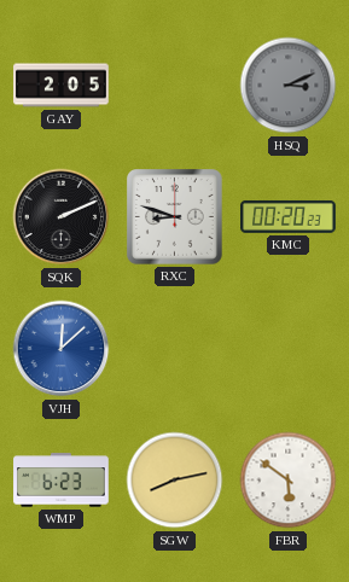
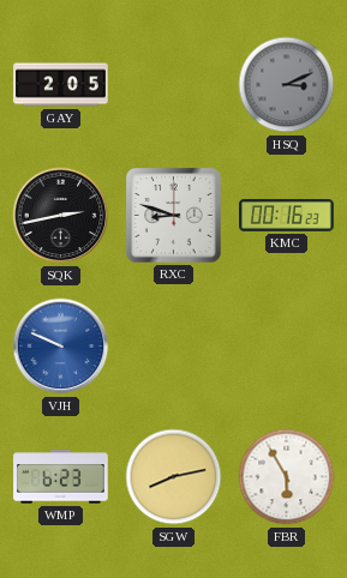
SQK: 2:11 -> 2:43 (61, 216)
KMC: 00:20 -> 00:16 (287, 216)
VJH: 12:08 -> 9:49 (61, 347)
FBR: 5:51 -> 5:55 (287, 477)
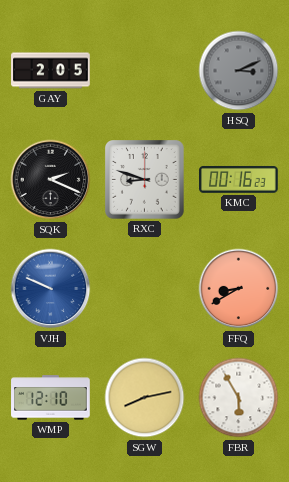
SQK: 2:43 -> 2:19 (51, 180)
FFQ: none -> 8:40 (239, 289)
WMP: 6:23 -> 12:10 (51, 398)
